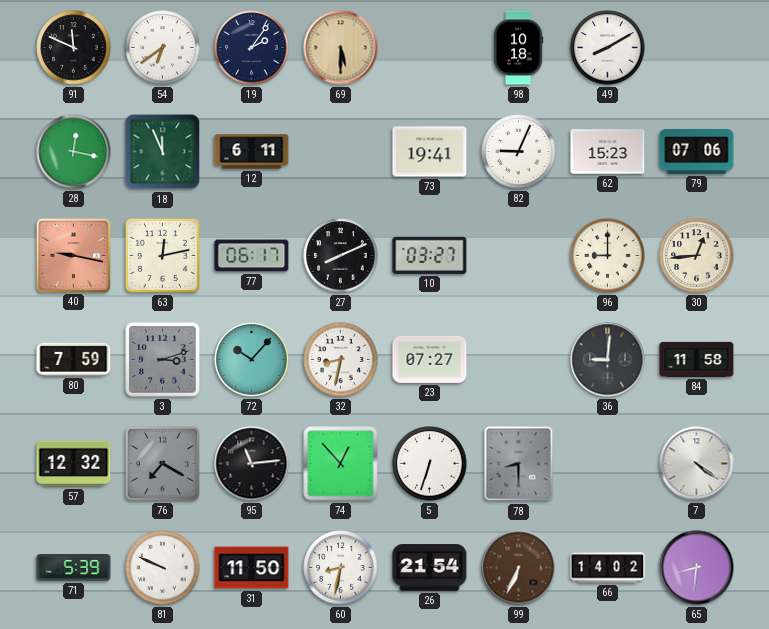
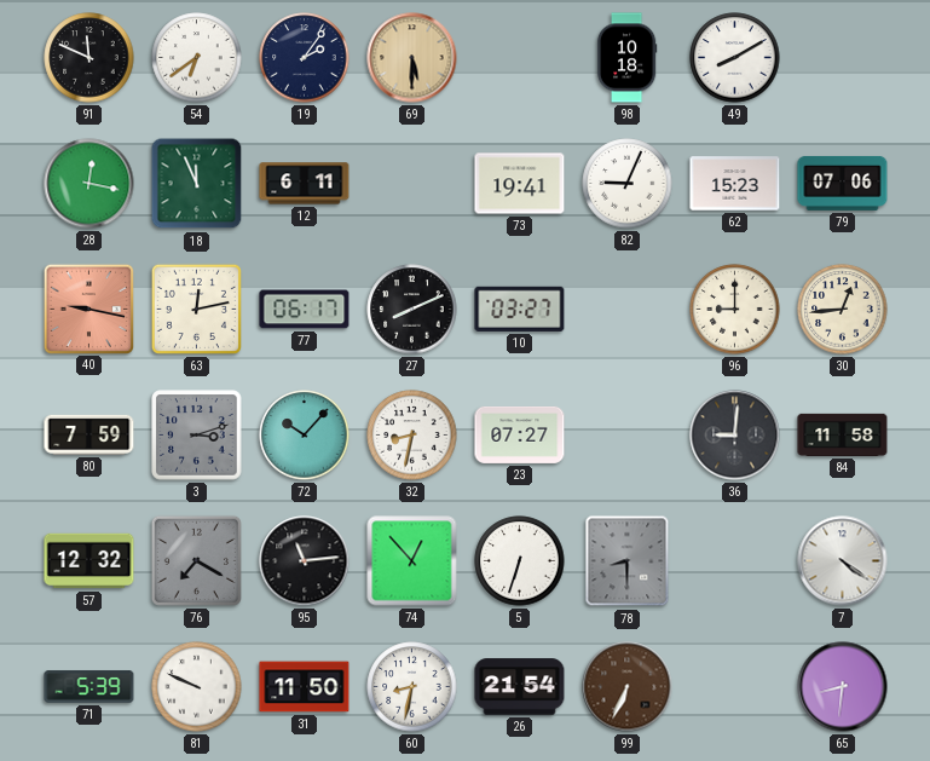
66: 14:02 -> none (608, 568)
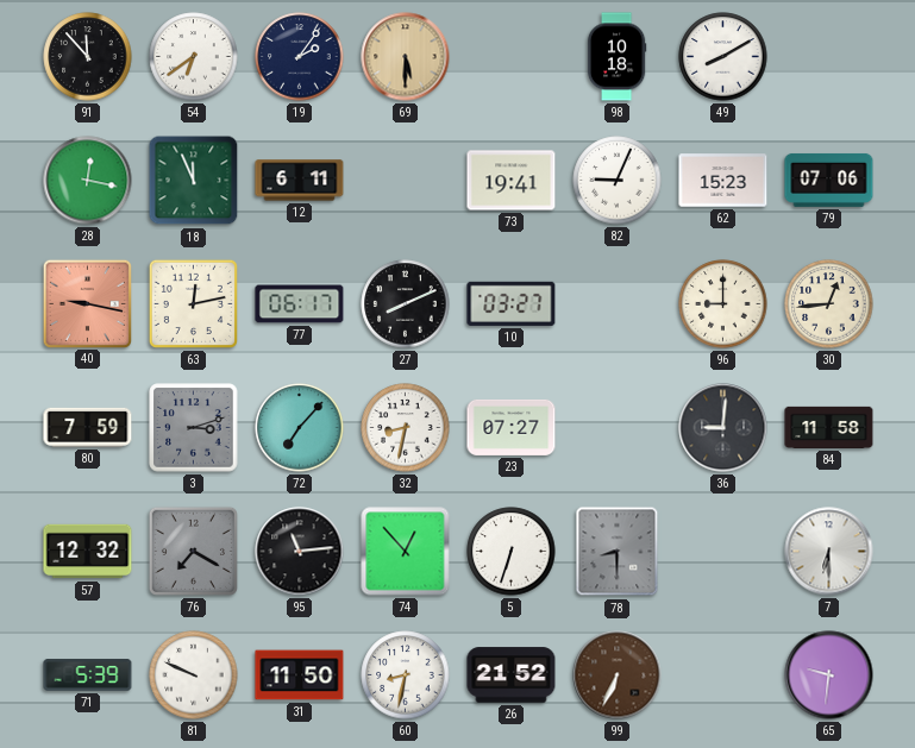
91: 11:49 -> 11:53 (88, 57)
72: 10:07 -> 7:07 (300, 428)
7: 4:21 -> 6:30 (829, 552)
26: 21:54 -> 21:52 (512, 675)
65: 8:31 -> 9:31 (829, 675)
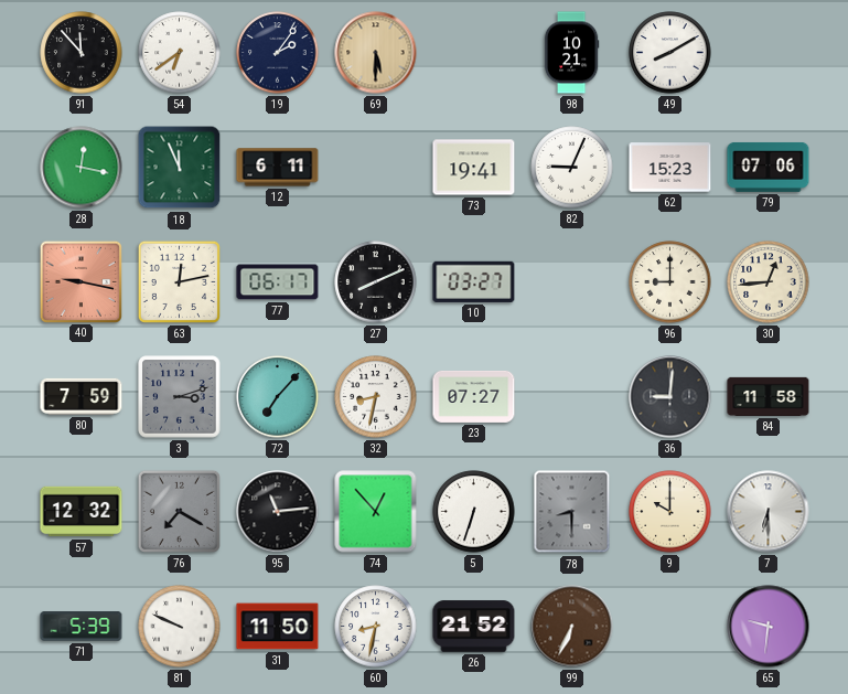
98: 10:18 -> 10:21 (571, 53)
9: none -> 10:00 (670, 512)
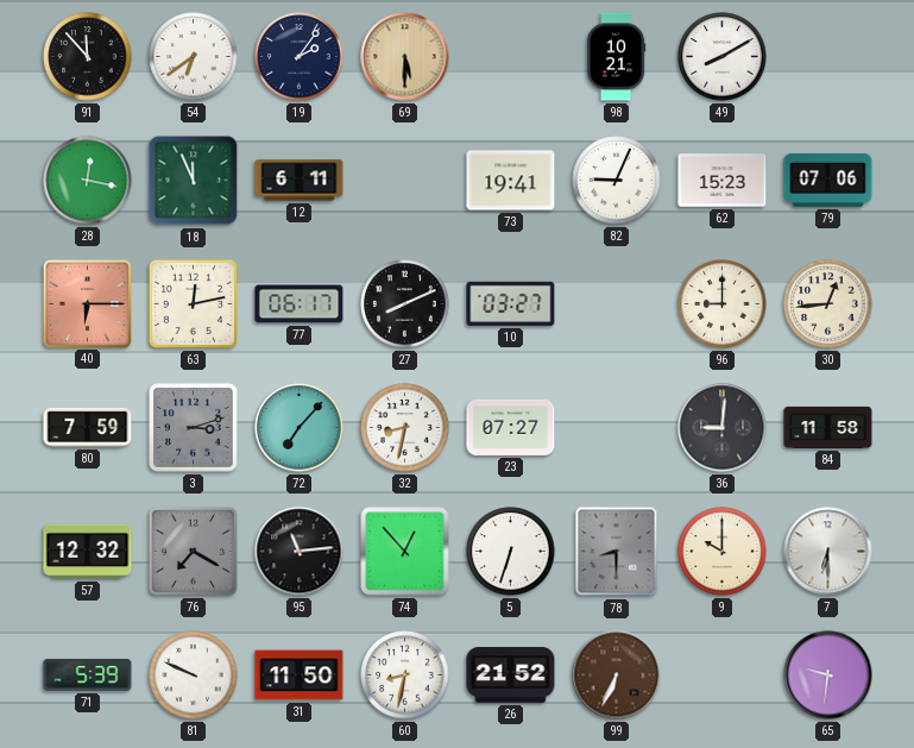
40: 9:17 -> 6:15 (87, 303)
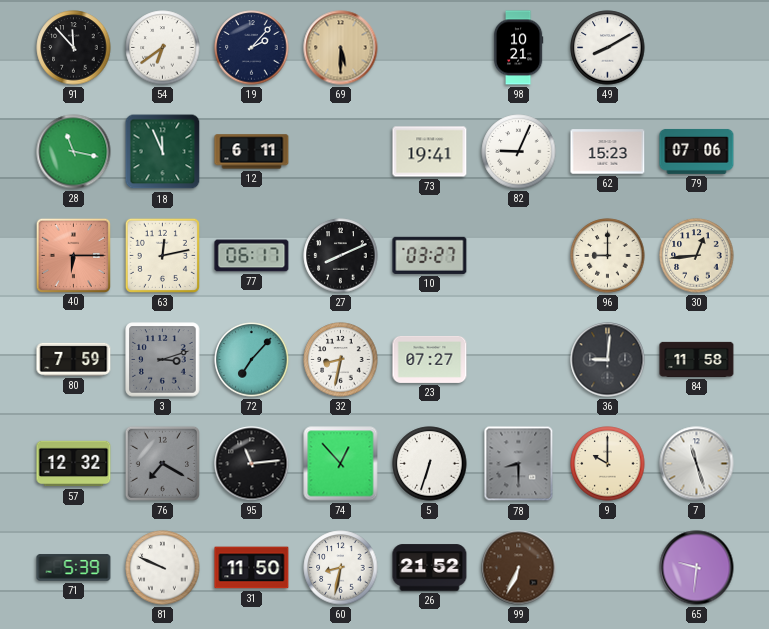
19: 2:06 -> 2:07 (252, 48)
28: 12:17 -> 11:17 (74, 152)
7: 6:30 -> 11:27 (697, 464)
